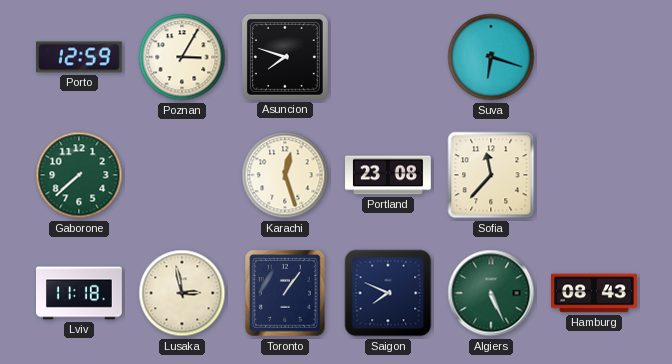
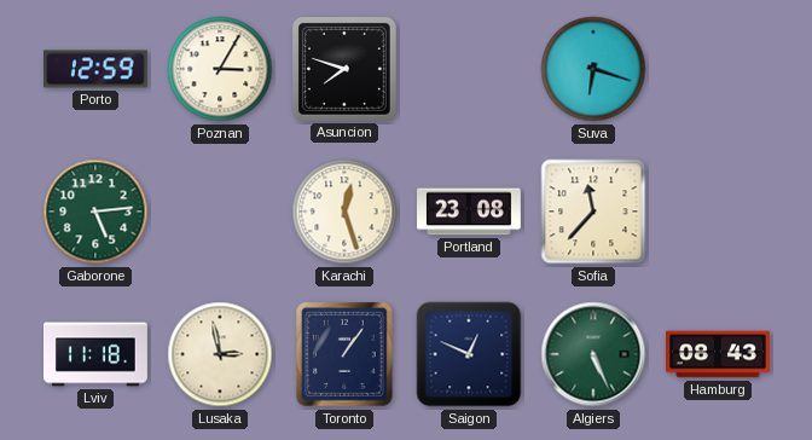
Gaborone: 7:38 -> 5:14 (95, 212)
Saigon: 7:49 -> 12:49 (469, 354)
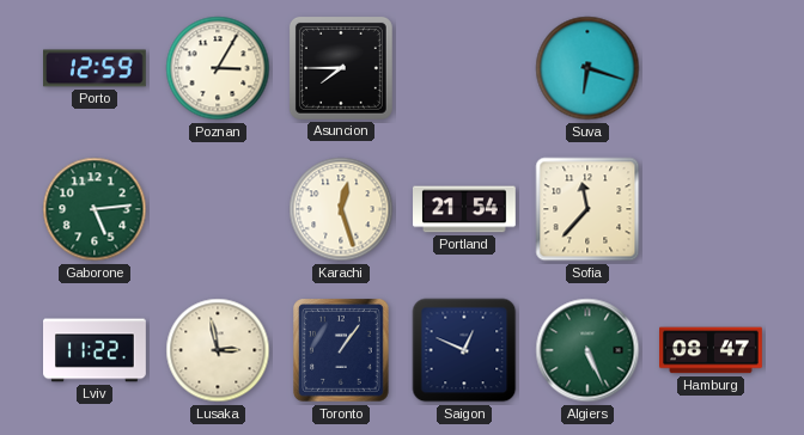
Asuncion: 7:48 -> 7:45 (341, 68)
Portland: 23:08 -> 21:54 (465, 209)
Lviv: 11:18 -> 11:22 (96, 350)
Hamburg: 08:43 -> 08:47 (712, 350)
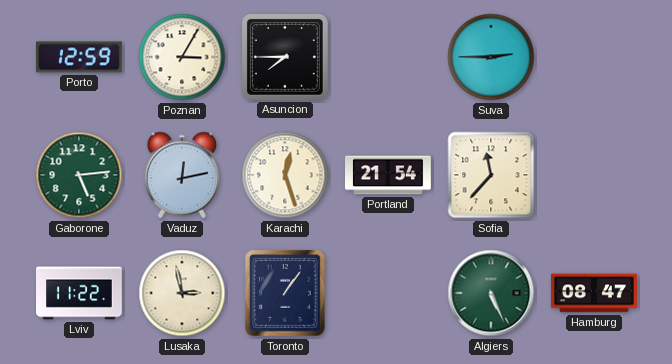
Suva: 6:18 -> 2:45 (491, 57)
Vaduz: none -> 12:13 (182, 175)
Saigon: 12:49 -> none (464, 350)
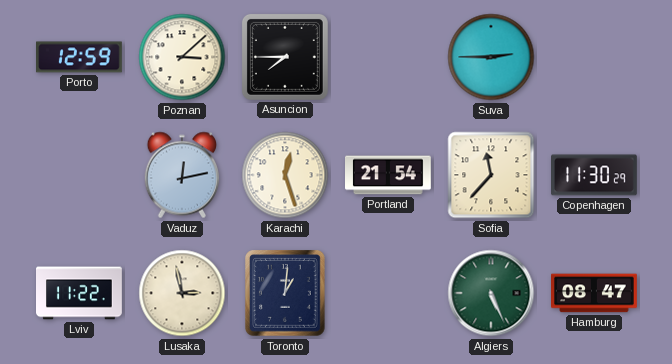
Poznan: 3:05 -> 3:08 (182, 57)
Gaborone: 5:14 -> none (79, 175)
Copenhagen: none -> 11:30 (595, 175)
Toronto: 1:06 -> 1:01 (286, 293)
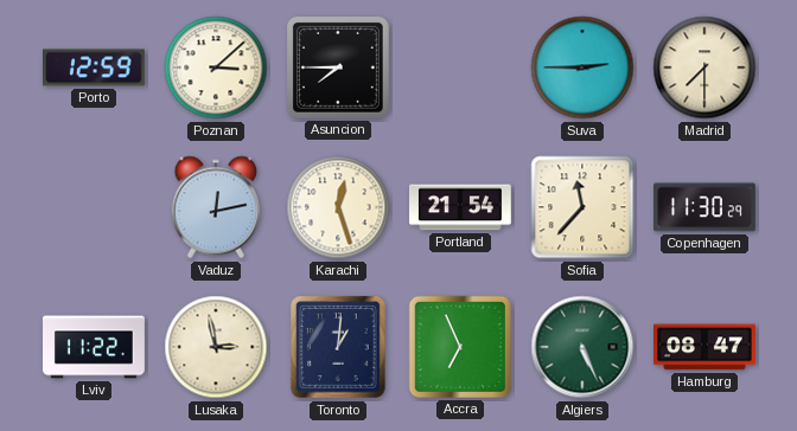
Madrid: none -> 7:30 (704, 67)
Accra: none -> 6:56 (460, 347)
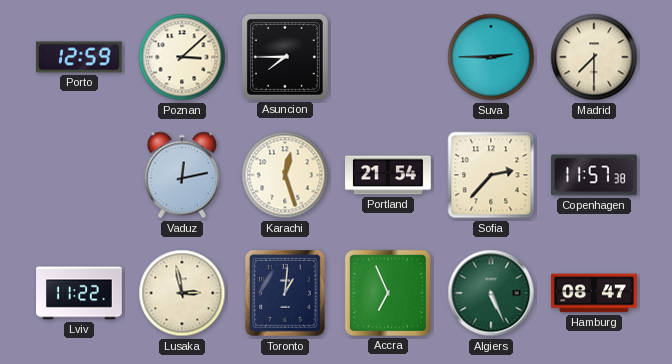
Sofia: 11:37 -> 2:37 (491, 175)
Copenhagen: 11:30 -> 11:57 (595, 175)
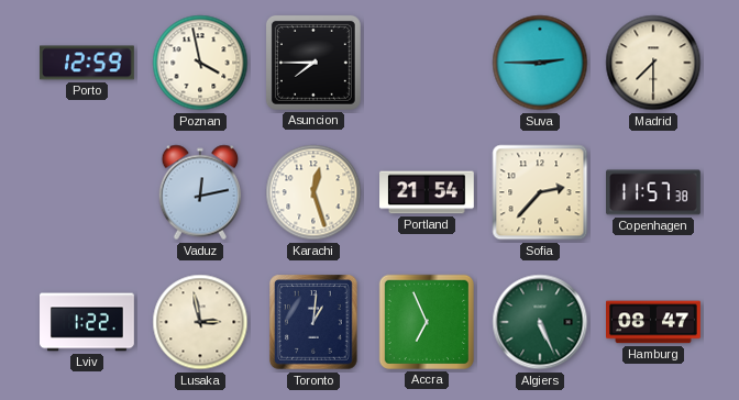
Poznan: 3:08 -> 3:58 (200, 63)
Lviv: 11:22 -> 1:22 (88, 322)
